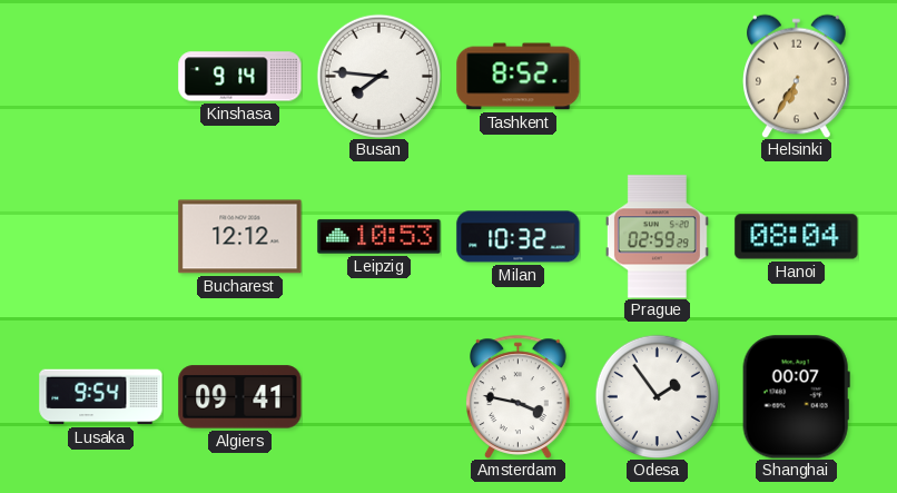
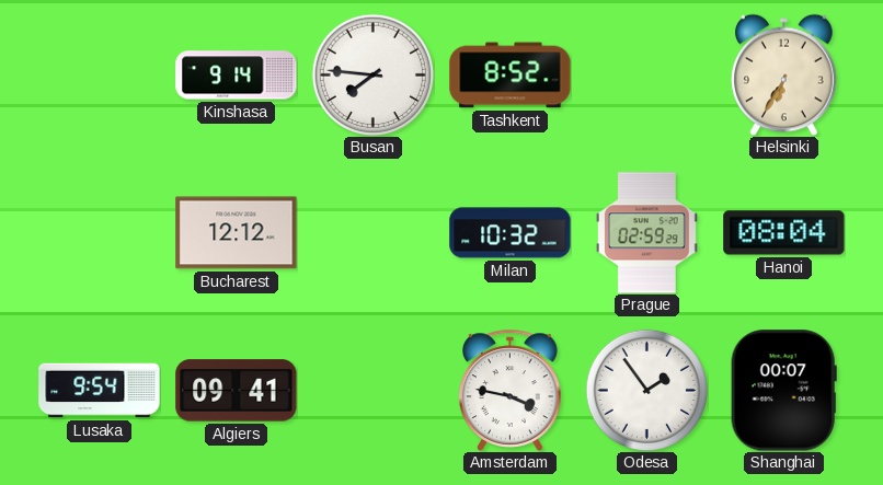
Leipzig: 10:53 -> none (379, 237)
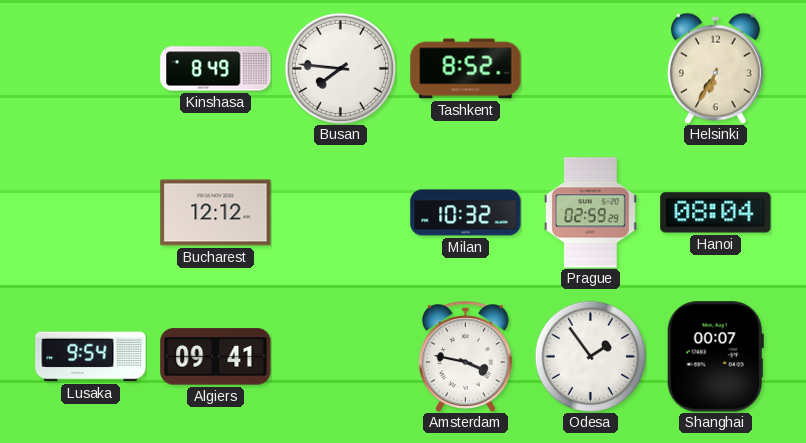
Kinshasa: 9:14 -> 8:49 (216, 69)
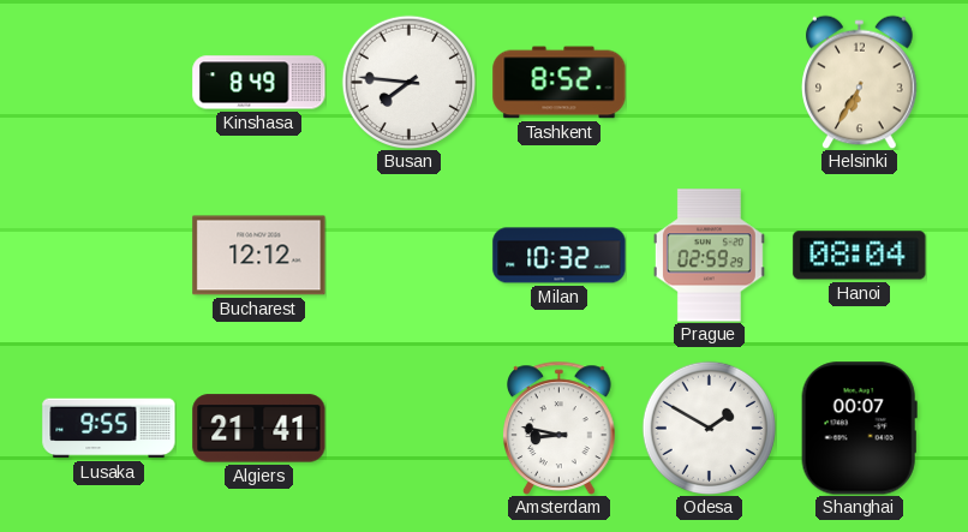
Lusaka: 9:54 -> 9:55 (109, 429)
Algiers: 09:41 -> 21:41 (259, 429)
Amsterdam: 3:47 -> 8:47 (560, 428)
Odesa: 1:54 -> 1:50 (709, 428)
